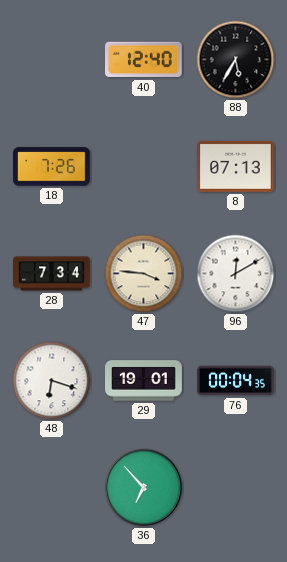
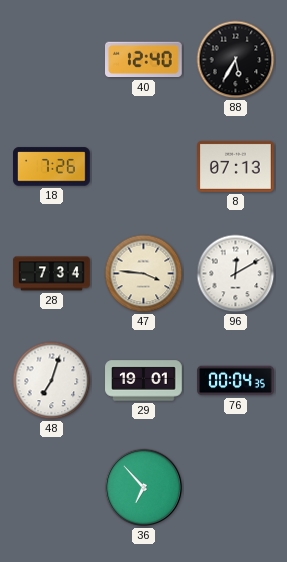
48: 6:18 -> 7:03 (52, 381)
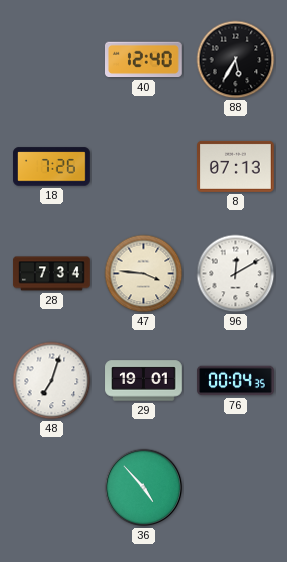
36: 6:53 -> 4:53 (144, 488)
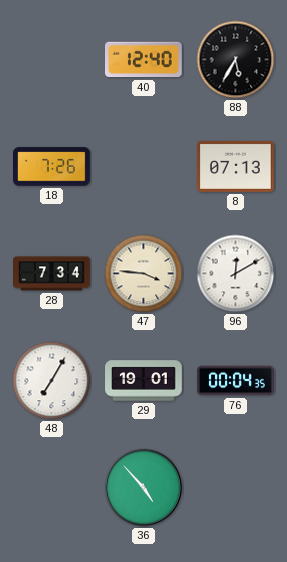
48: 7:03 -> 7:05 (52, 381)
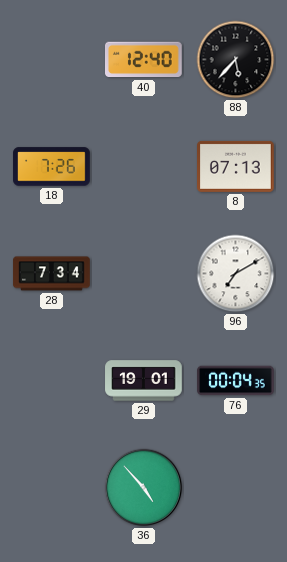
88: 5:35 -> 5:37 (236, 60)
47: 3:46 -> none (144, 274)
96: 12:10 -> 7:10 (236, 274)
48: 7:05 -> none (52, 381)
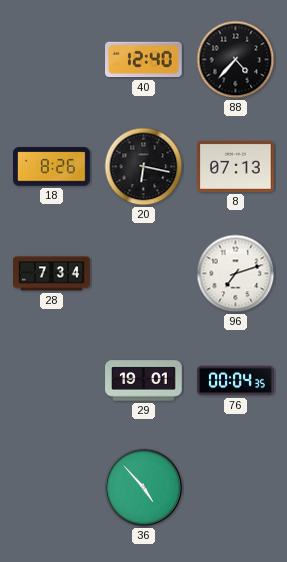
88: 5:37 -> 4:37 (236, 60)
18: 7:26 -> 8:26 (52, 167)
20: none -> 6:17 (144, 167)
96: 7:10 -> 7:12 (236, 274)
